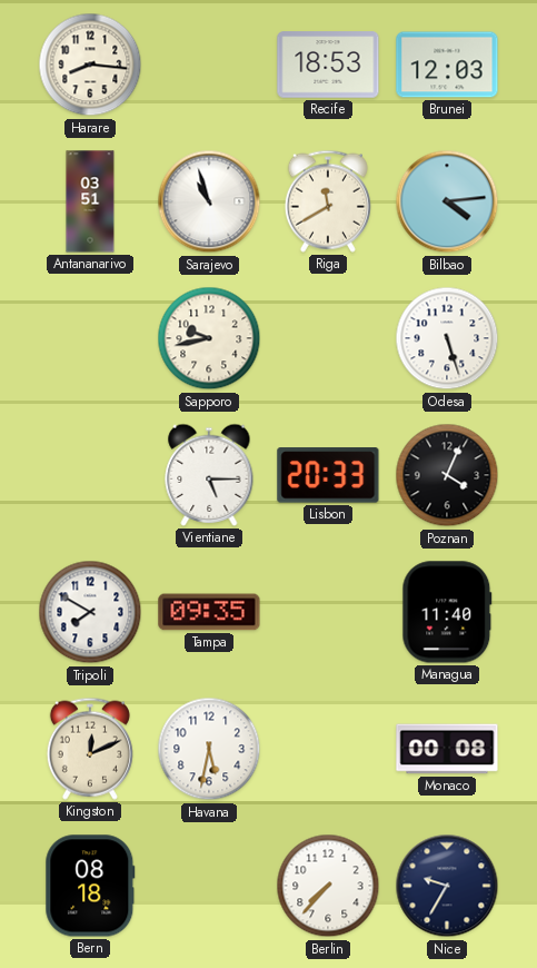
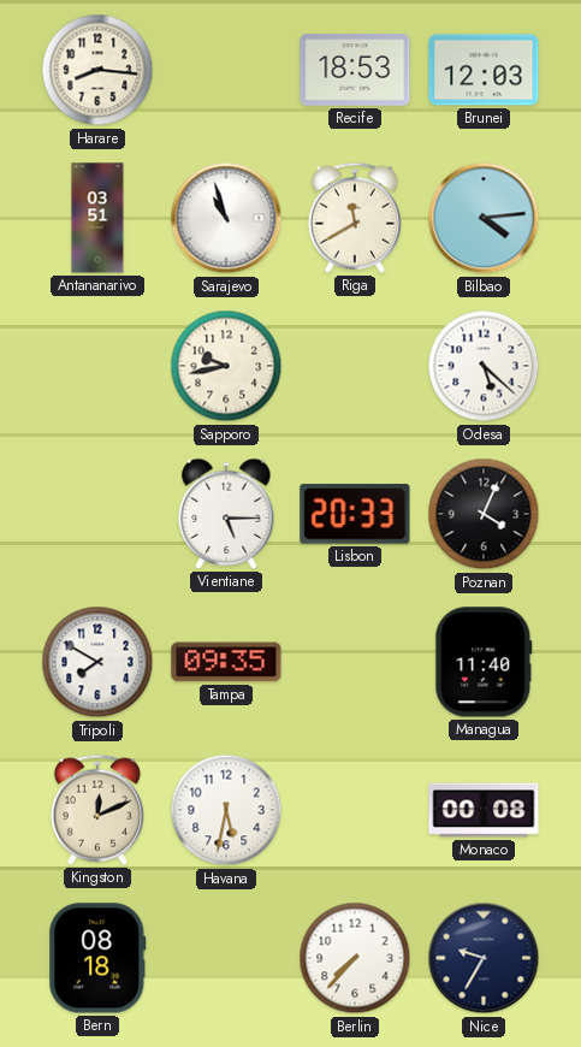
Odesa: 5:27 -> 5:22 (484, 366)
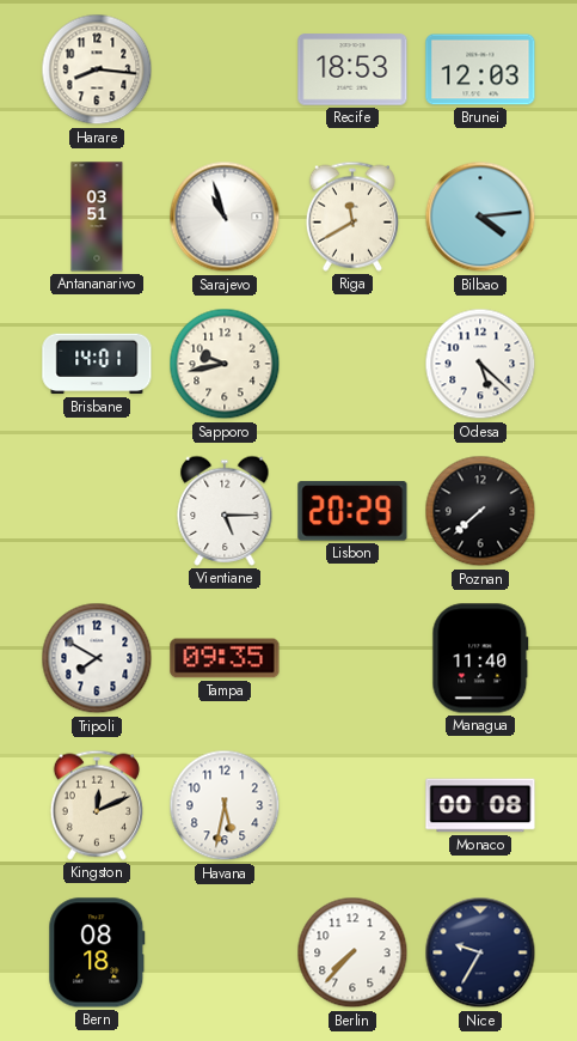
Brisbane: none -> 14:01 (97, 364)
Lisbon: 20:33 -> 20:29 (352, 511)
Poznan: 4:04 -> 7:38 (480, 511)
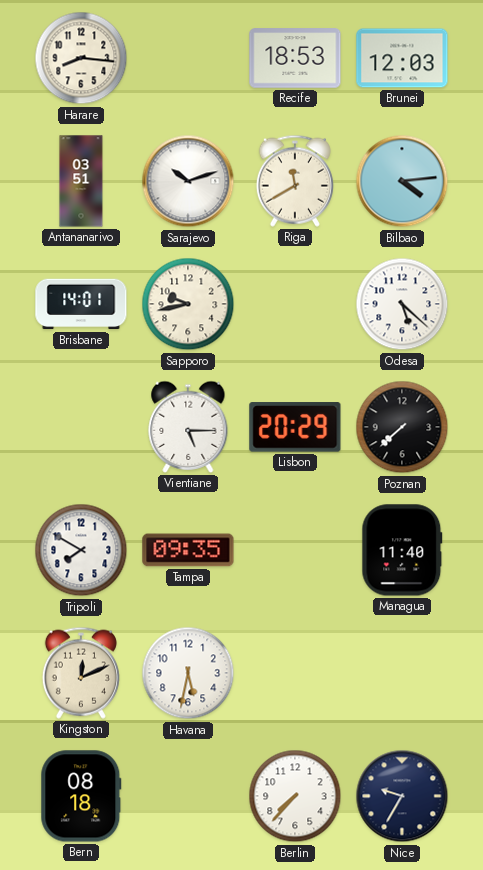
Sarajevo: 10:57 -> 10:12 (188, 181)
Monaco: 00:08 -> none (480, 805)
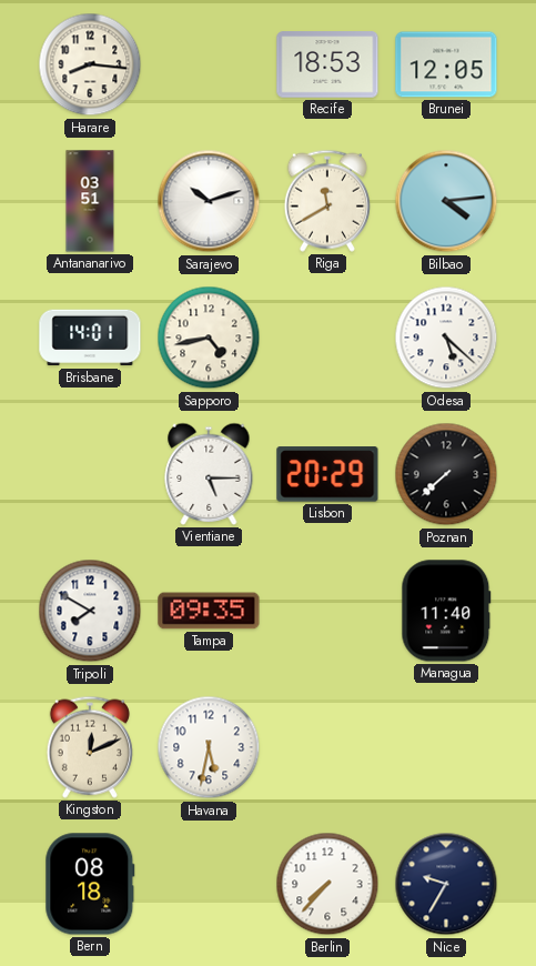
Brunei: 12:03 -> 12:05 (446, 64)
Sapporo: 9:43 -> 4:43 (209, 338)
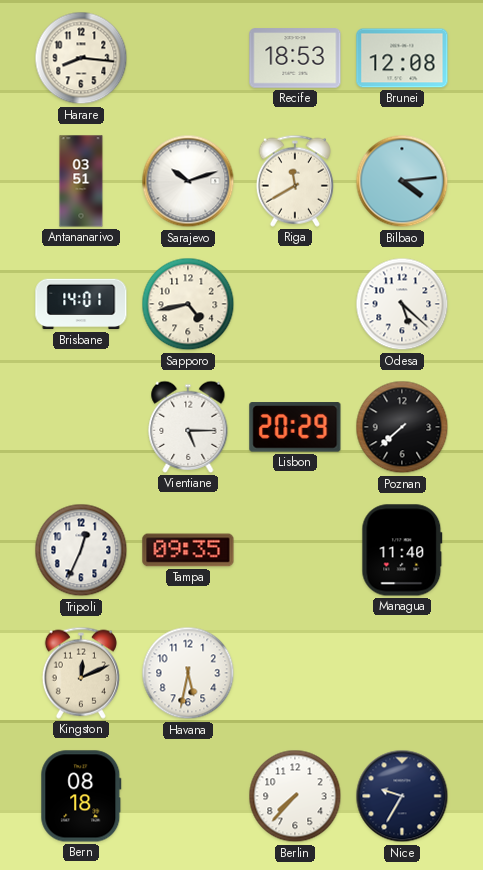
Brunei: 12:05 -> 12:08 (402, 58)
Tripoli: 7:50 -> 12:34 (81, 550)
